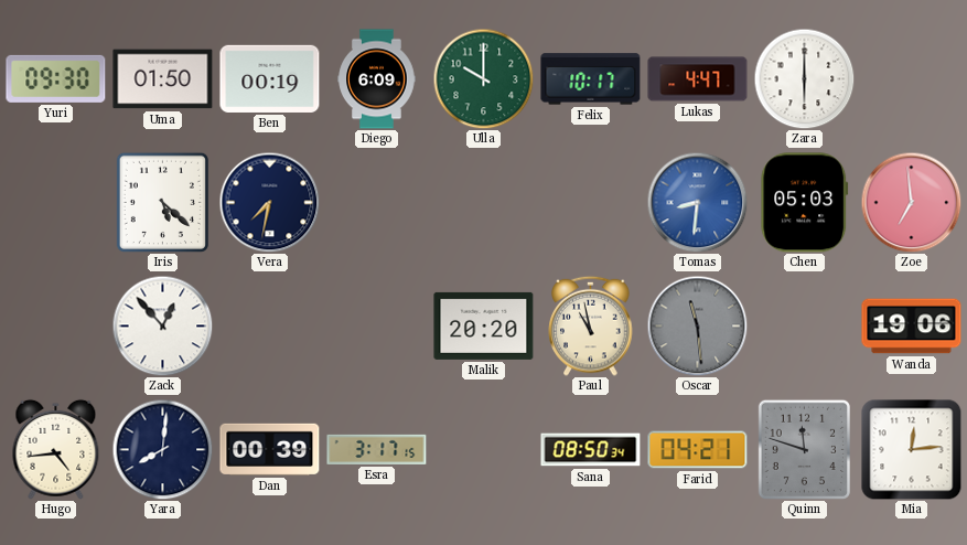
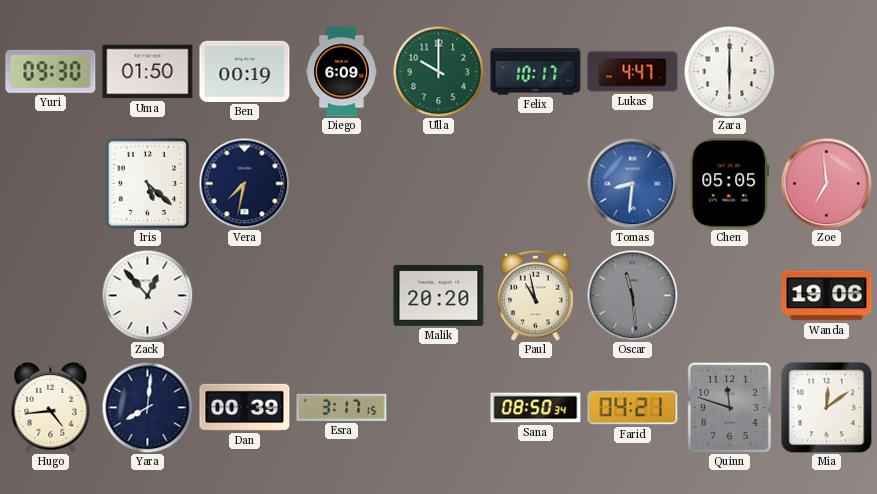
Chen: 05:03 -> 05:05 (730, 184)
Mia: 12:14 -> 12:09 (827, 408)
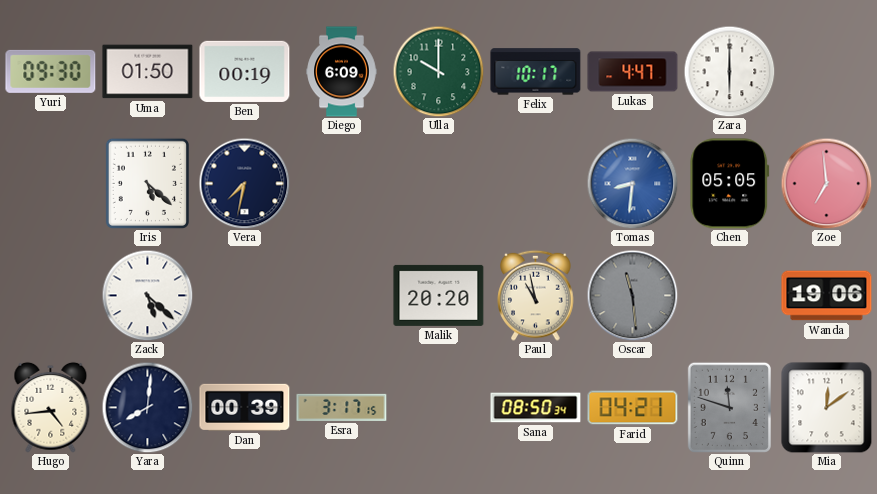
Zack: 12:53 -> 5:22 (147, 295)
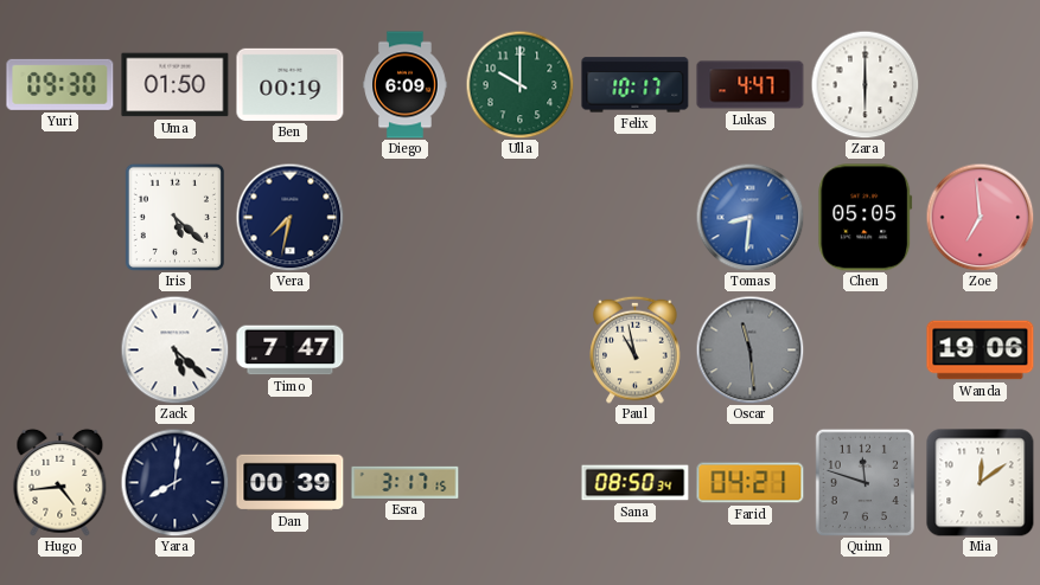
Timo: none -> 7:47 (291, 351)
Malik: 20:20 -> none (439, 295)
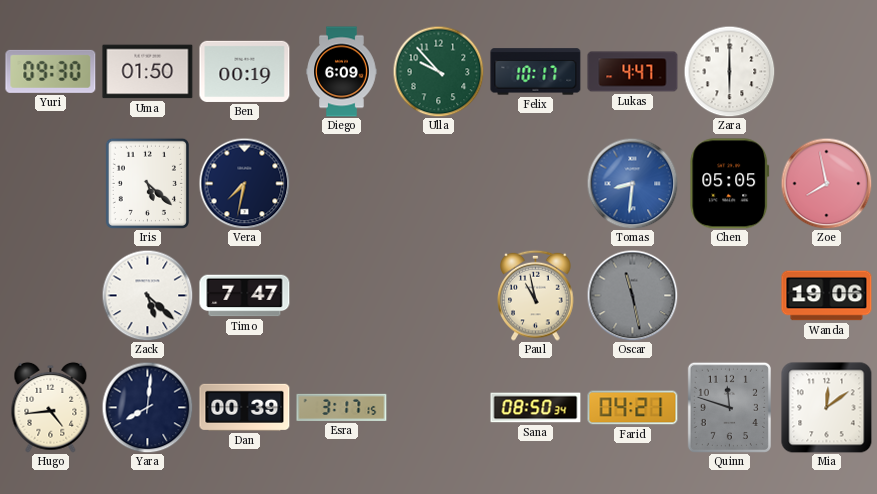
Ulla: 10:00 -> 9:53 (438, 71)
Zoe: 6:59 -> 7:58 (826, 183)
Oscar: 11:29 -> 11:28 (632, 295)
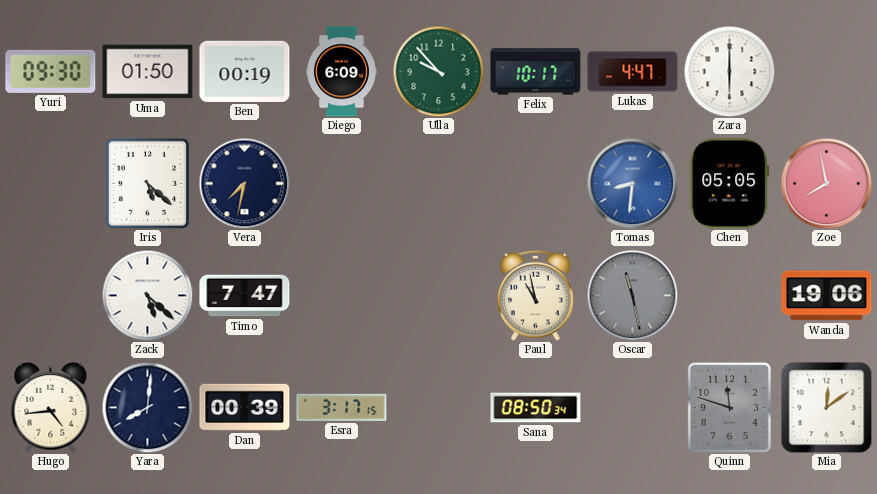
Farid: 04:21 -> none (633, 408)
